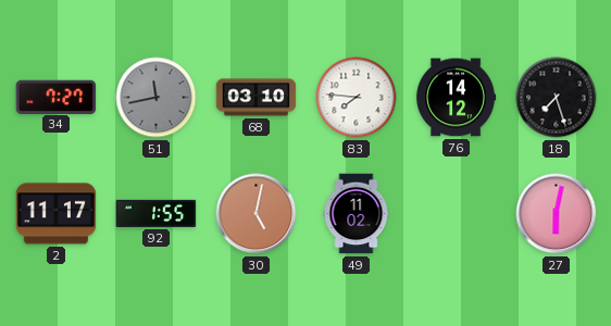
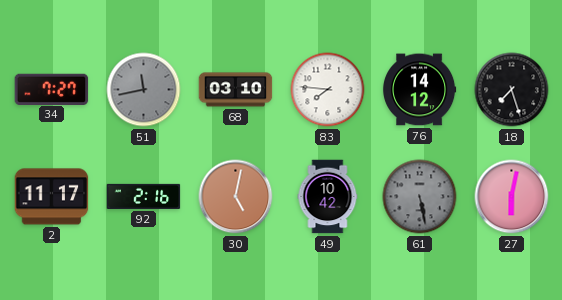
92: 1:55 -> 2:16 (144, 196)
49: 11:02 -> 10:42 (328, 197)
61: none -> 5:28 (420, 197)
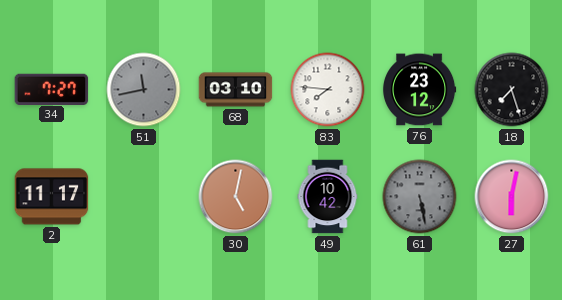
76: 14:12 -> 23:12 (419, 90)
92: 2:16 -> none (144, 196)
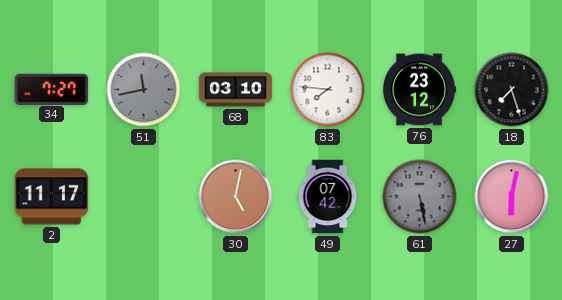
49: 10:42 -> 07:42 (328, 197)
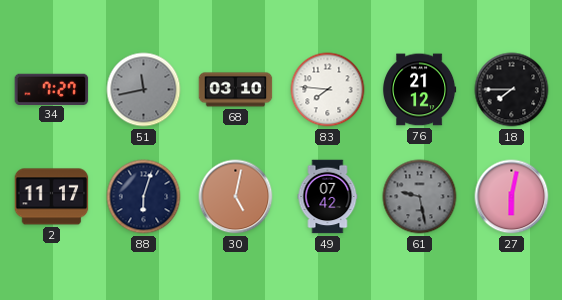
76: 23:12 -> 21:12 (419, 90)
18: 7:27 -> 7:45 (512, 90)
88: none -> 6:03 (144, 197)
61: 5:28 -> 9:28 (420, 197)
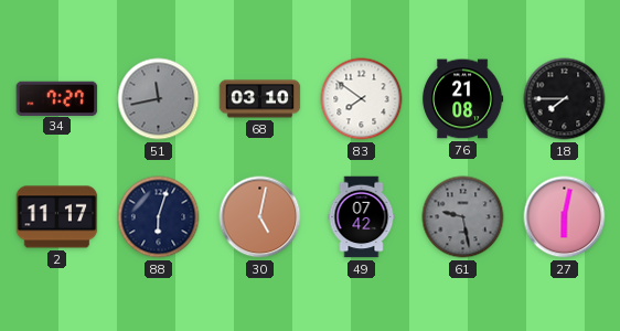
83: 7:46 -> 7:51 (362, 99)
76: 21:12 -> 21:08 (462, 99)
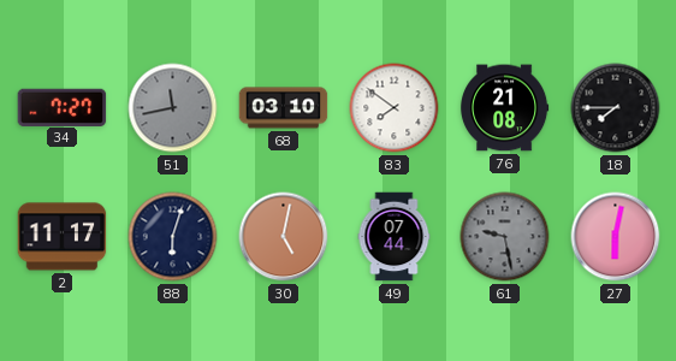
49: 07:42 -> 07:44 (395, 237)
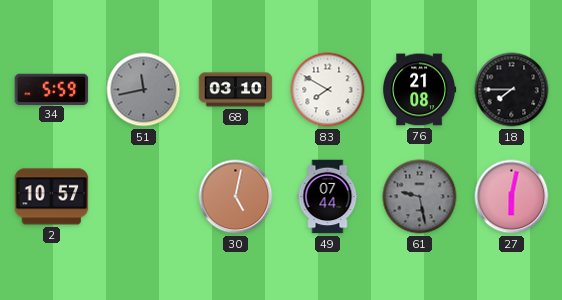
34: 7:27 -> 5:59 (52, 89)
83: 7:51 -> 7:50 (328, 90)
2: 11:17 -> 10:57 (52, 197)
88: 6:03 -> none (173, 237)
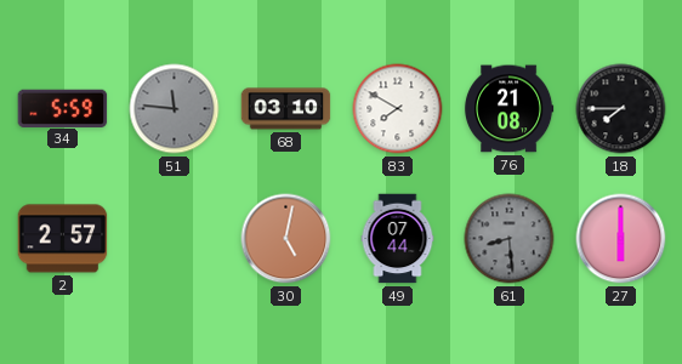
51: 11:43 -> 11:46 (175, 109)
2: 10:57 -> 2:57 (63, 239)
61: 9:28 -> 8:29 (510, 239)
27: 6:02 -> 6:00 (621, 239)
